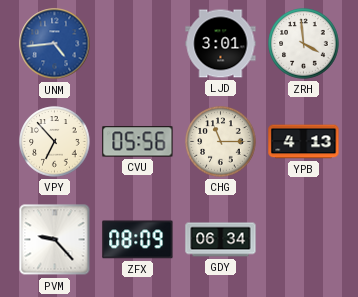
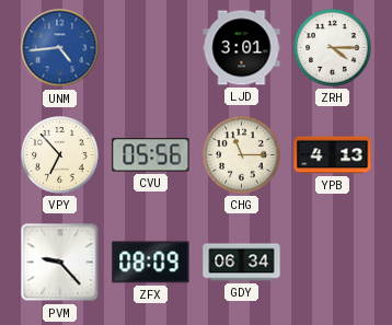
ZRH: 3:59 -> 4:15 (333, 48)
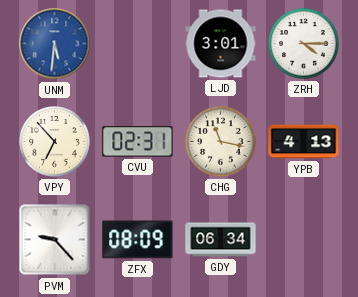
UNM: 4:44 -> 5:31 (55, 44)
CVU: 05:56 -> 02:31 (138, 142)
CHG: 11:15 -> 11:17 (221, 142)
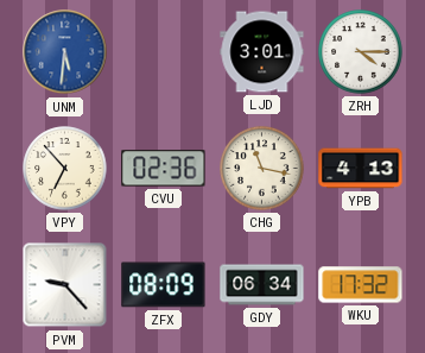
CVU: 02:31 -> 02:36 (164, 169)
WKU: none -> 17:32 (361, 285)
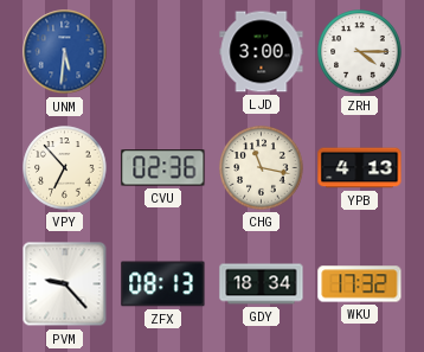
LJD: 3:01 -> 3:00 (262, 52)
ZFX: 08:09 -> 08:13 (163, 284)
GDY: 06:34 -> 18:34 (262, 284)
